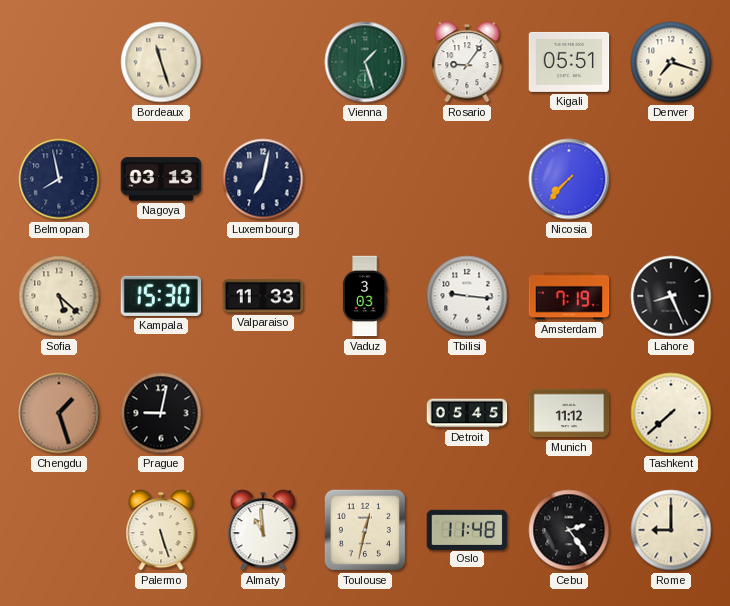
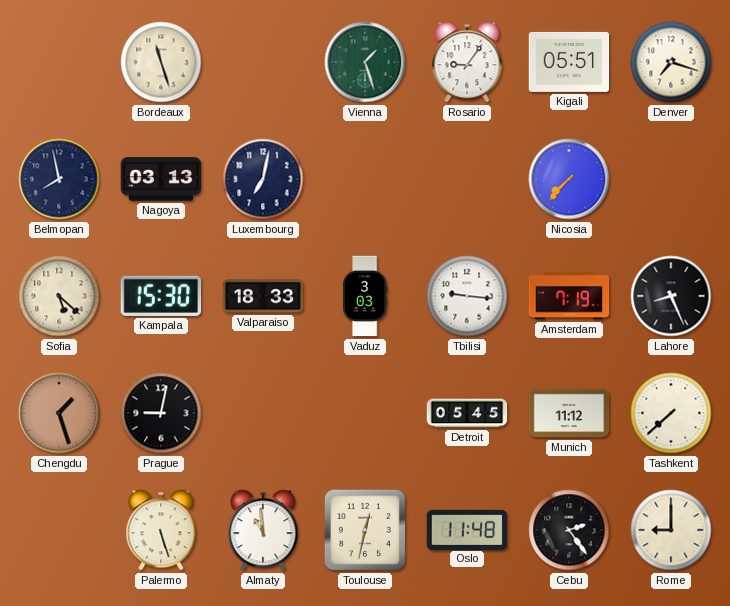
Valparaiso: 11:33 -> 18:33 (263, 296)
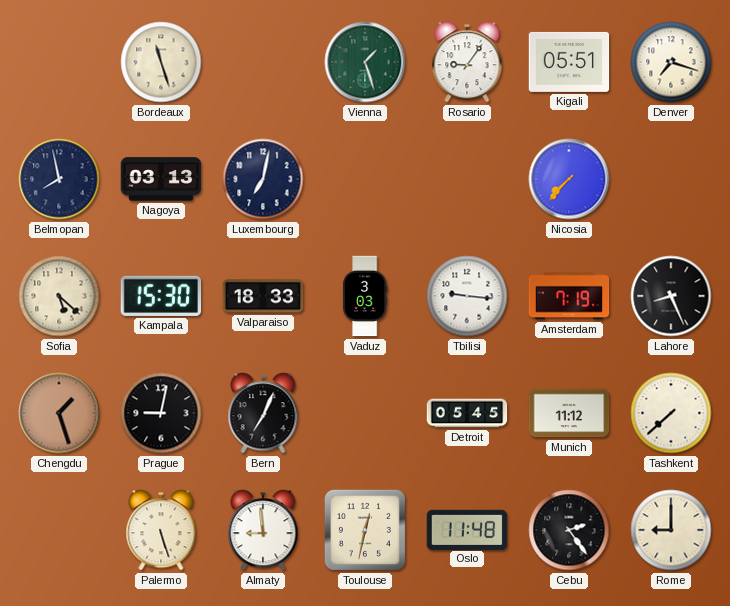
Bern: none -> 7:04 (263, 413)
Almaty: 10:59 -> 8:59 (263, 530)
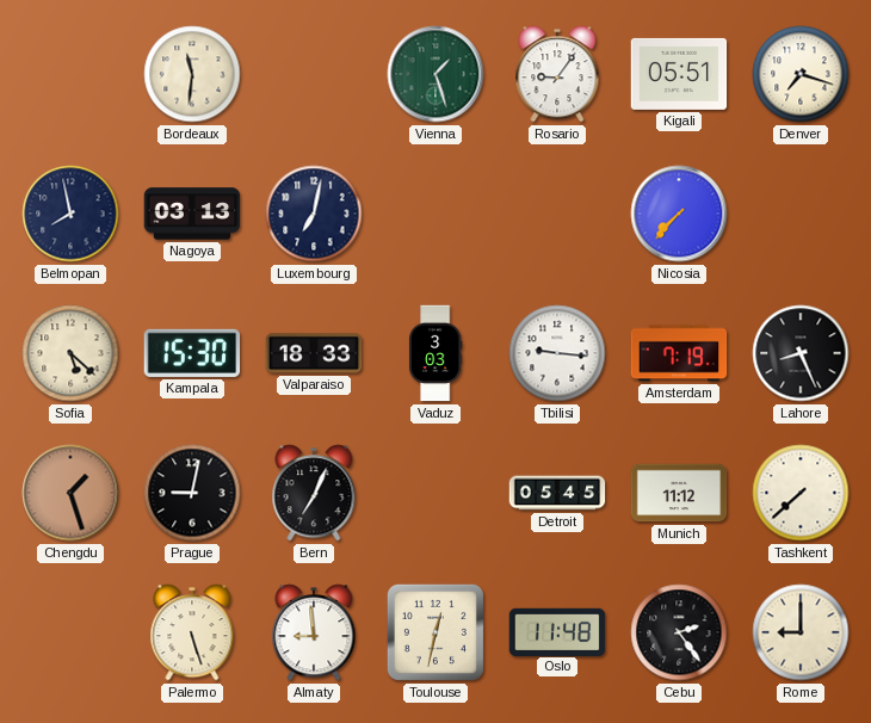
Bordeaux: 11:27 -> 11:31 (192, 74)
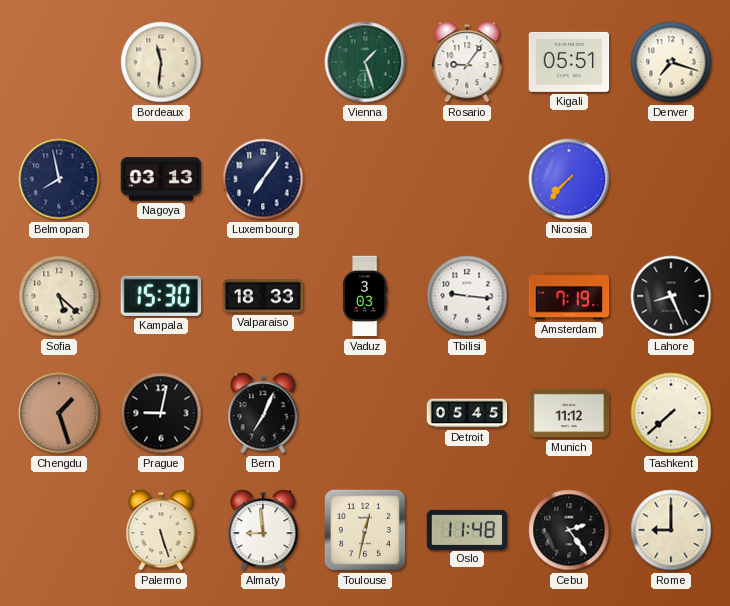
Luxembourg: 7:02 -> 7:06 (263, 179)
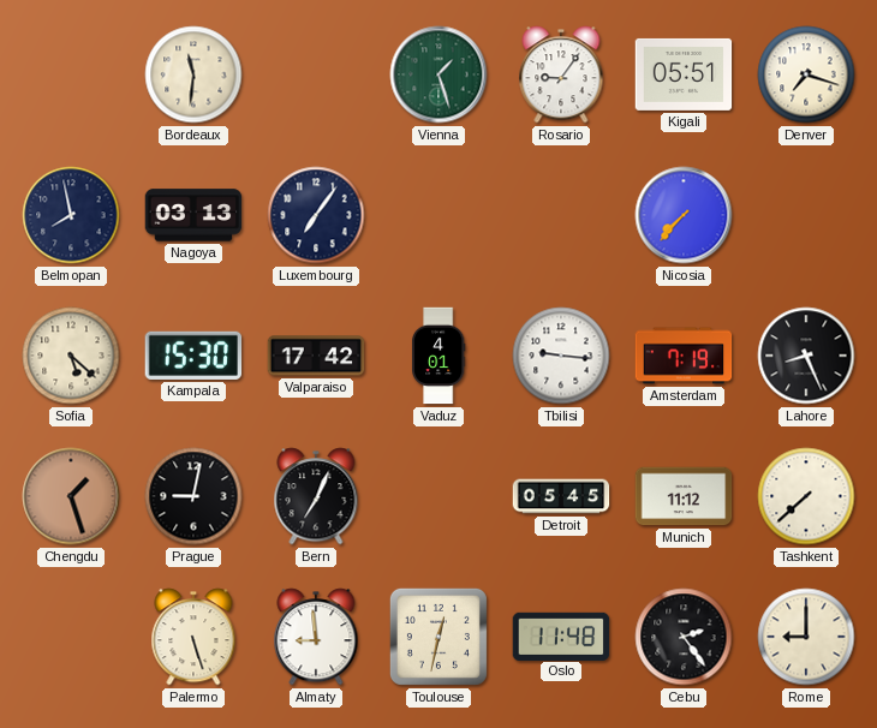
Valparaiso: 18:33 -> 17:42 (316, 356)
Vaduz: 3:03 -> 4:01 (438, 356)
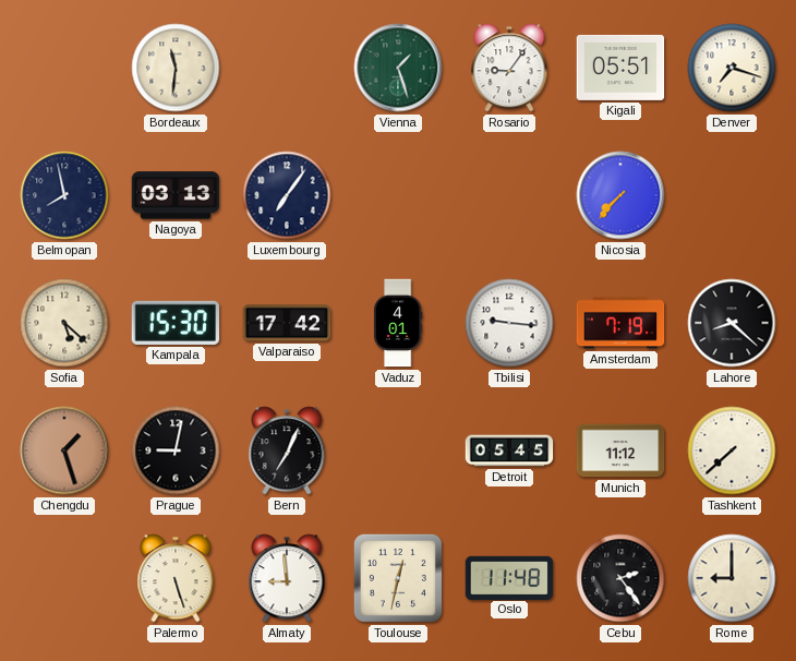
Lahore: 8:26 -> 8:22 (732, 323)
